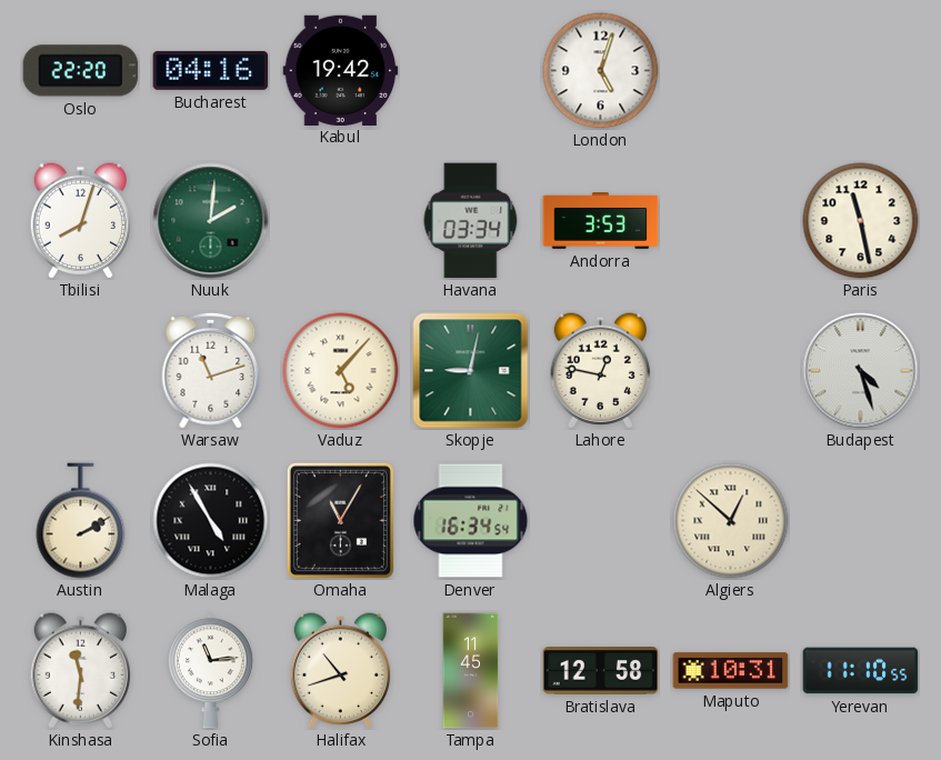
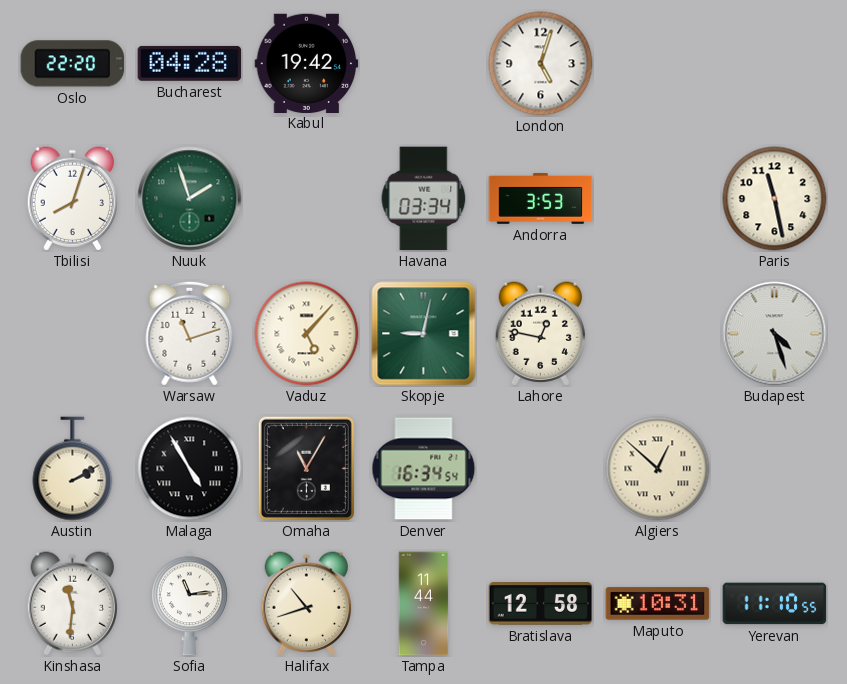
Bucharest: 04:16 -> 04:28 (190, 63)
Nuuk: 2:01 -> 1:57 (190, 199)
Tampa: 11:45 -> 11:44 (424, 604)
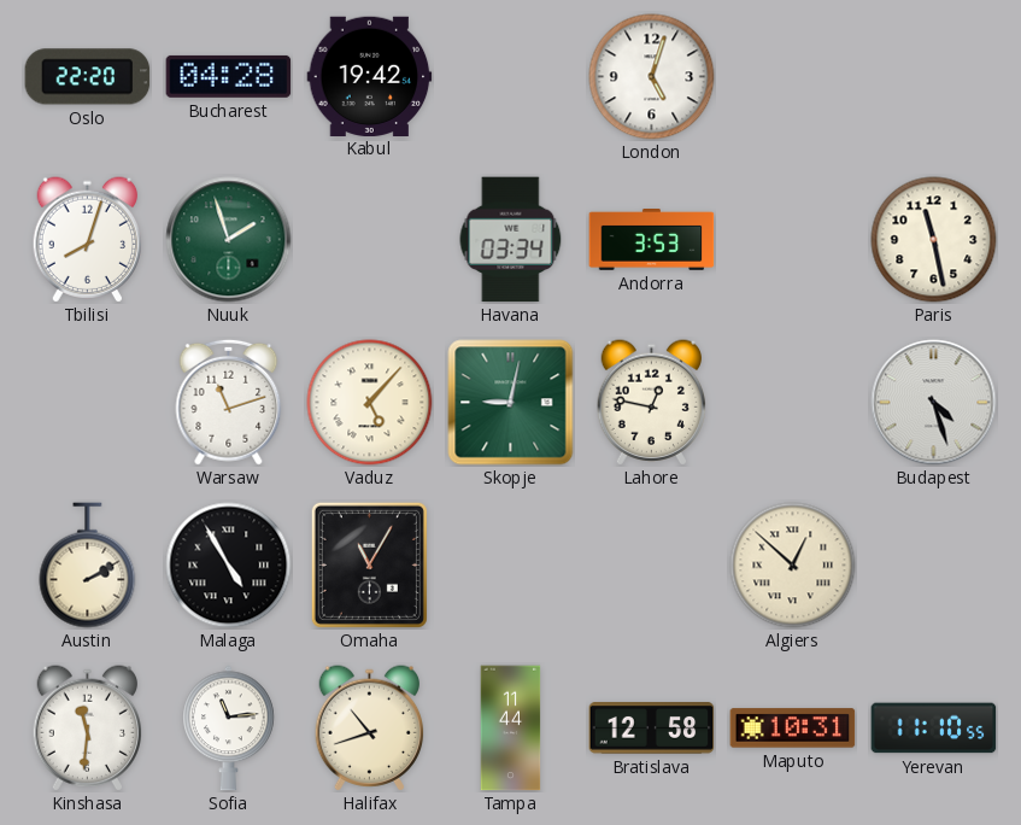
Denver: 16:34 -> none (424, 469)
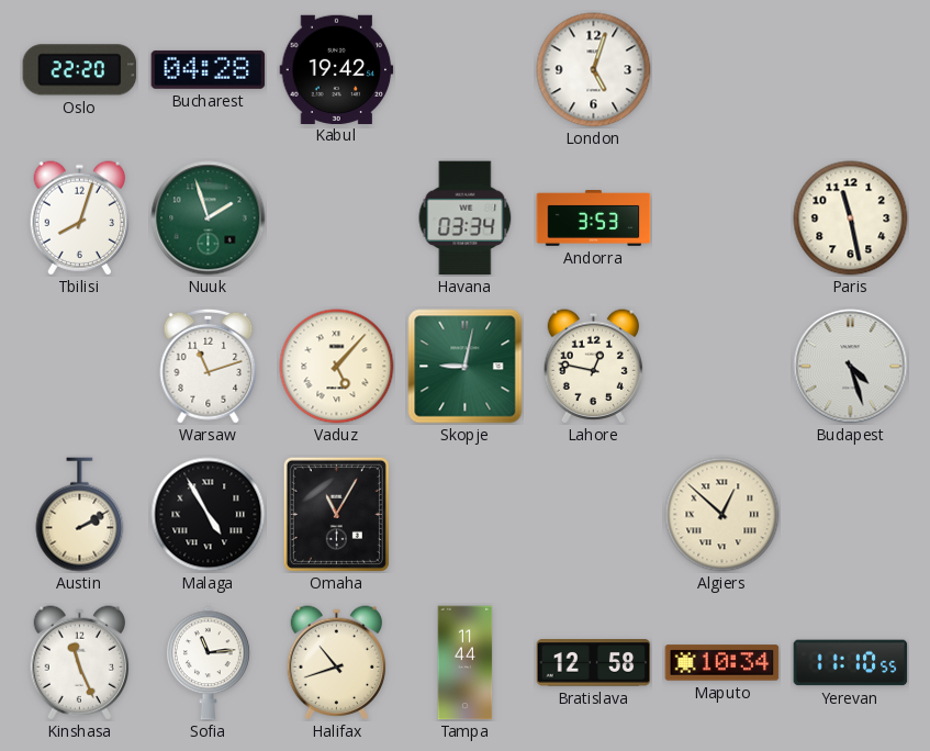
Kinshasa: 11:31 -> 11:26 (80, 663)
Maputo: 10:31 -> 10:34 (722, 663)
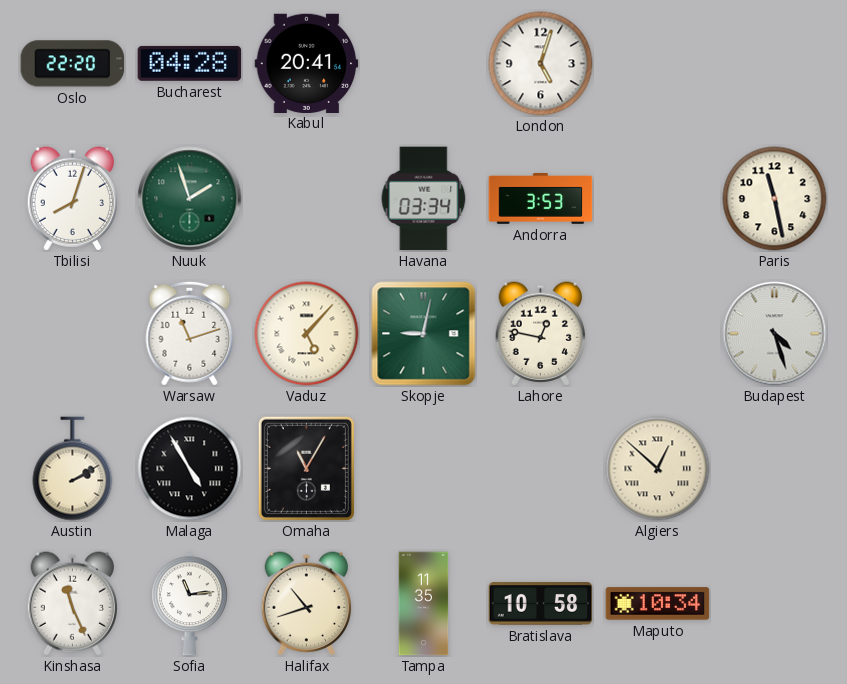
Kabul: 19:42 -> 20:41 (307, 63)
Tampa: 11:44 -> 11:35 (424, 604)
Bratislava: 12:58 -> 10:58 (541, 604)
Yerevan: 11:10 -> none (851, 663)
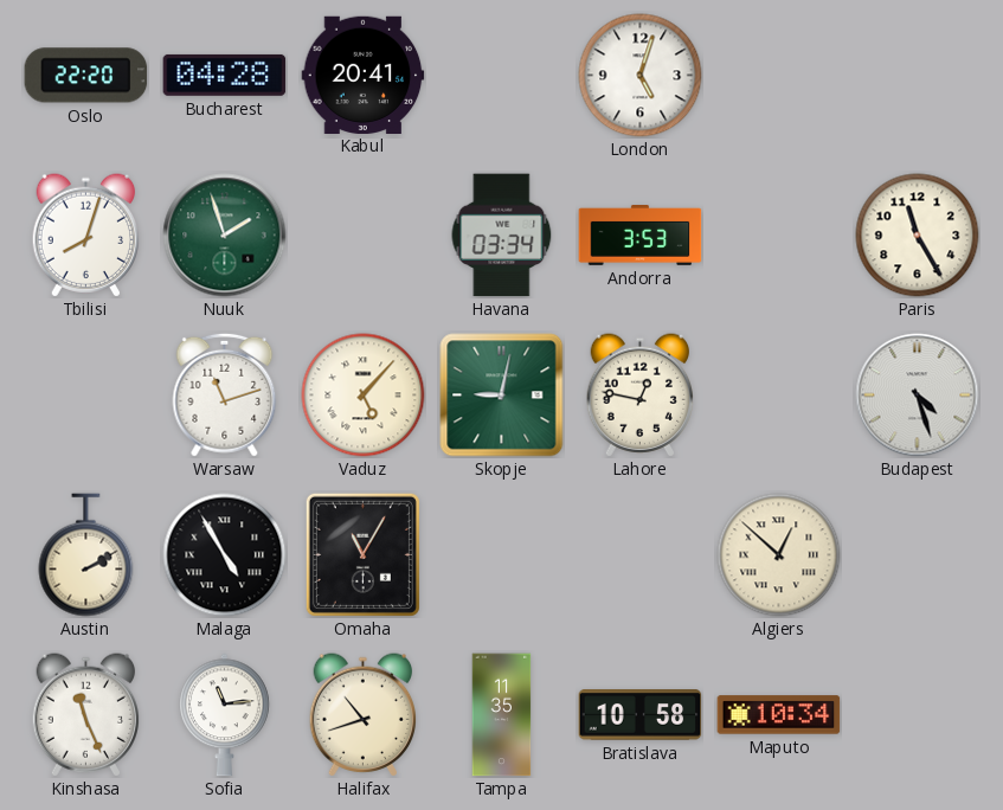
Paris: 11:28 -> 11:25 (918, 236)
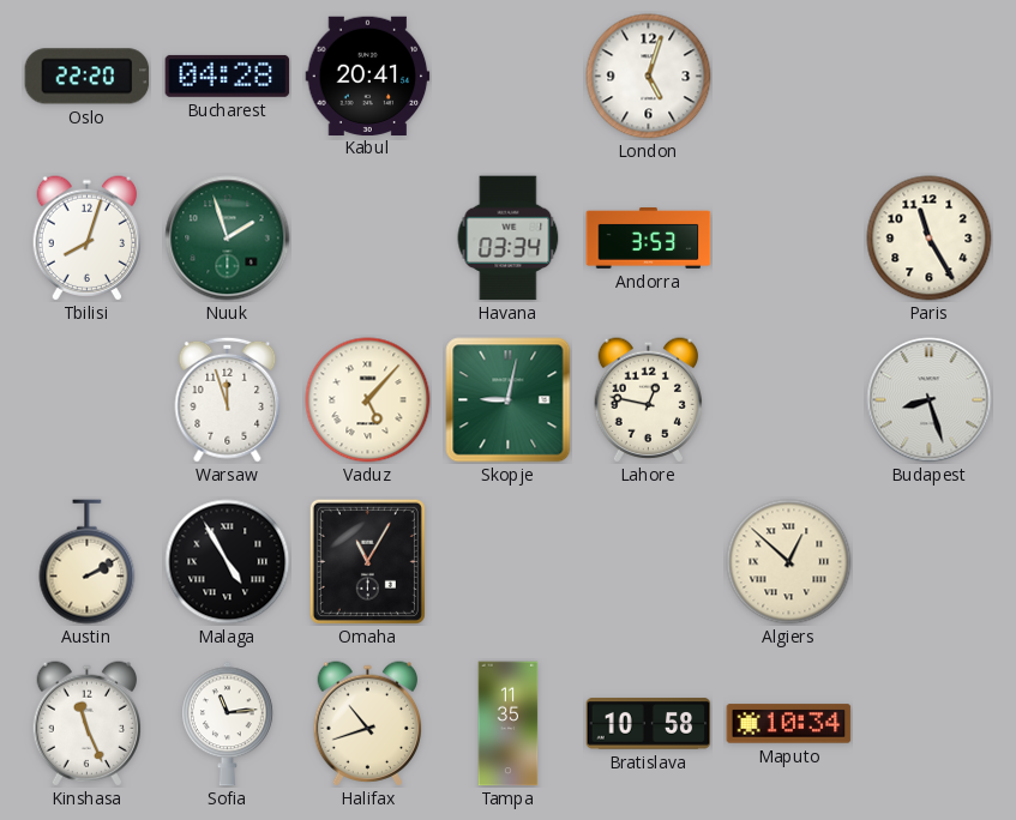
Warsaw: 11:12 -> 11:57 (228, 399)
Budapest: 4:27 -> 8:27 (930, 400)
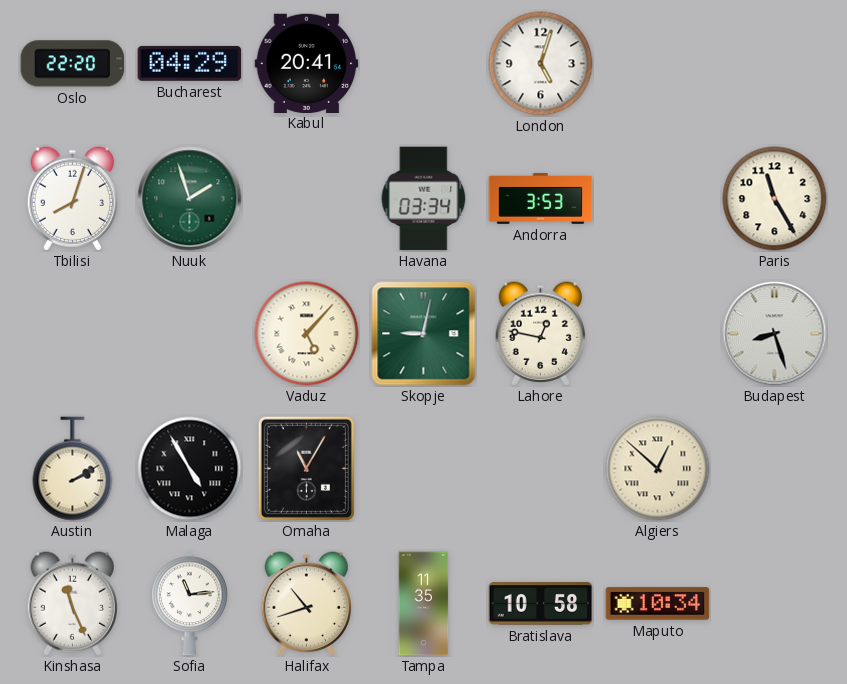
Bucharest: 04:28 -> 04:29 (190, 63)
Warsaw: 11:57 -> none (228, 399)
